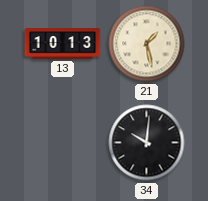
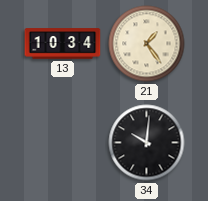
13: 10:13 -> 10:34 (63, 44)
21: 1:28 -> 1:24 (147, 44)
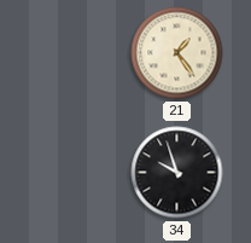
13: 10:34 -> none (63, 44)
34: 10:01 -> 9:57 (177, 173)
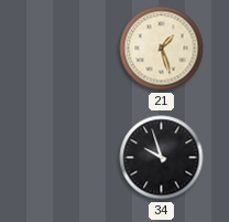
21: 1:24 -> 1:27 (162, 49)
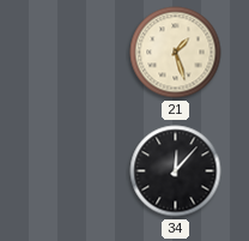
34: 9:57 -> 12:07 (176, 171)
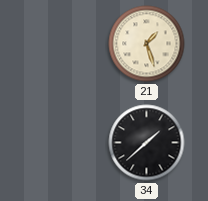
34: 12:07 -> 1:38 (147, 143)
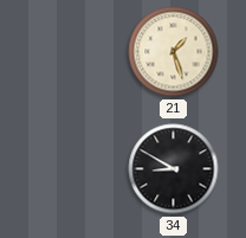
34: 1:38 -> 8:50 (174, 169)
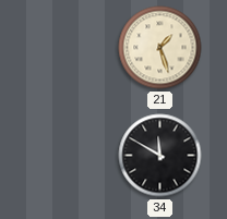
34: 8:50 -> 11:50 (160, 156)
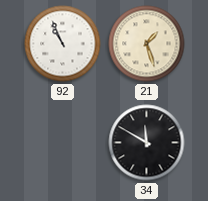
92: none -> 10:56 (63, 44)
